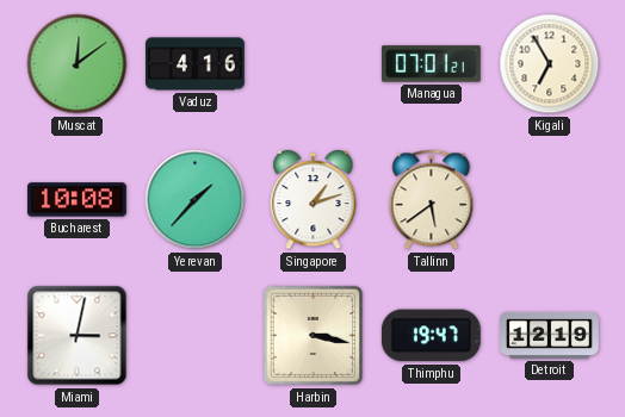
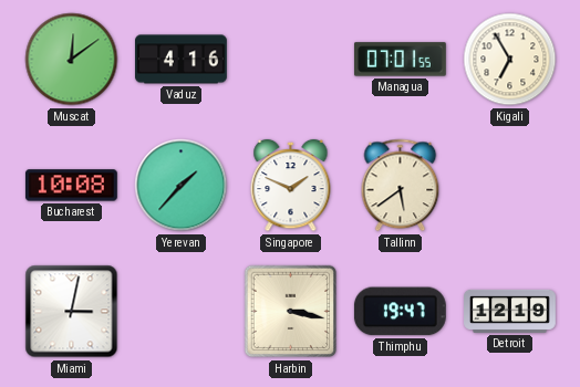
Managua: 07:01:21 -> 07:01:55 (400, 60)
Singapore: 1:12 -> 1:49 (291, 186)
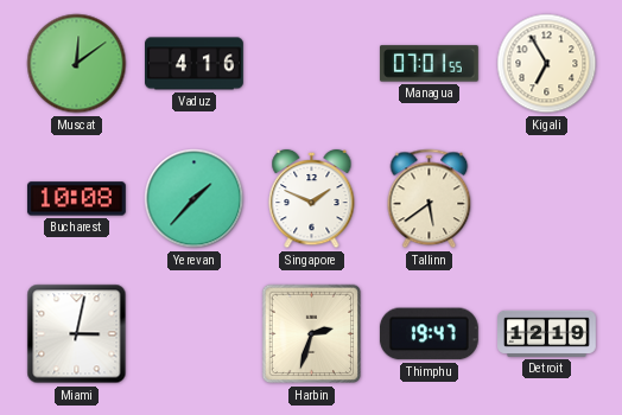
Harbin: 3:17 -> 2:33 (312, 334)
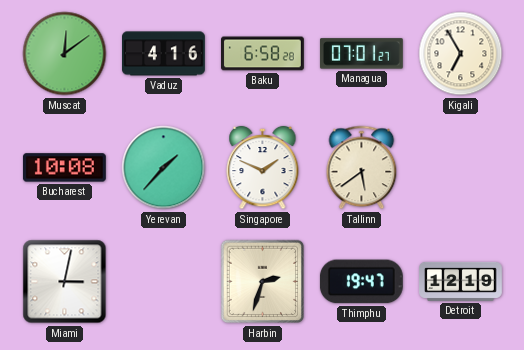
Baku: none -> 6:58 (263, 54)
Managua: 07:01:55 -> 07:01:27 (361, 54)
